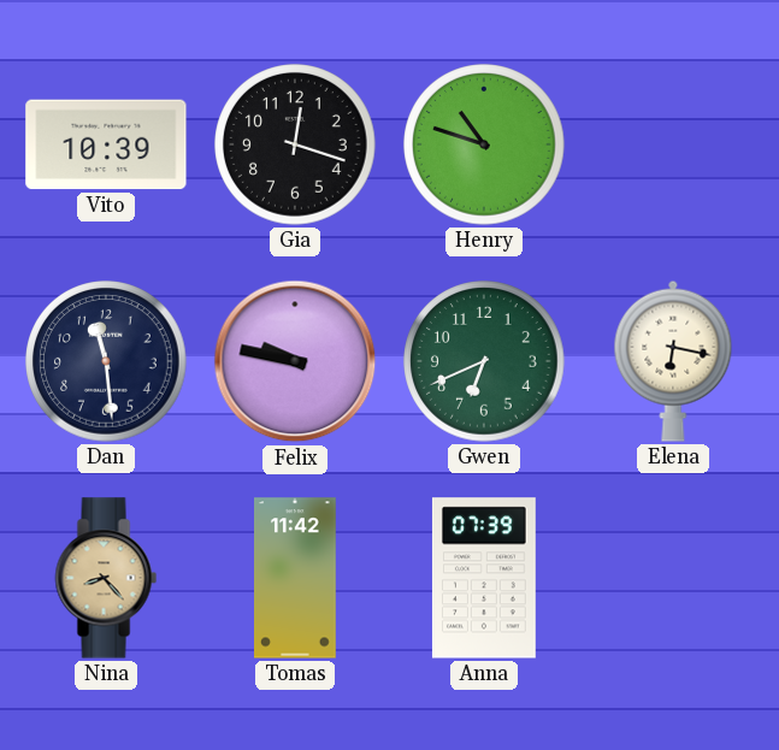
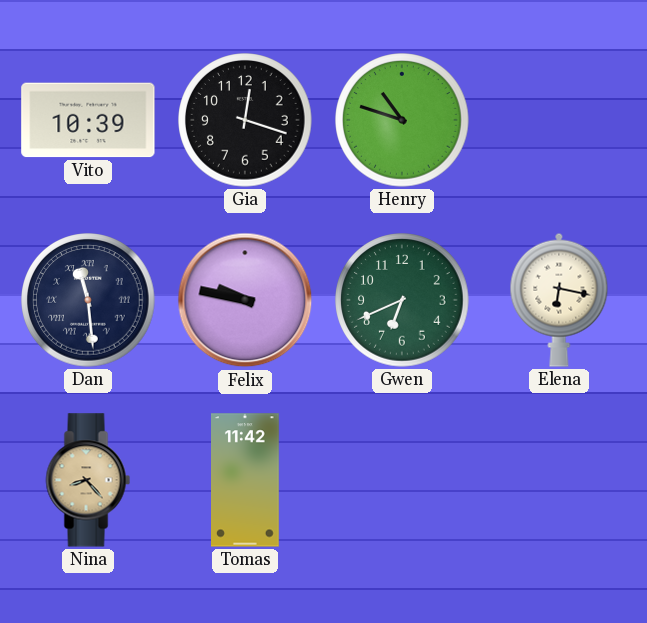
Dan numerals: Arabic -> Roman (88, 300)
Anna: 07:39 -> none (484, 578)
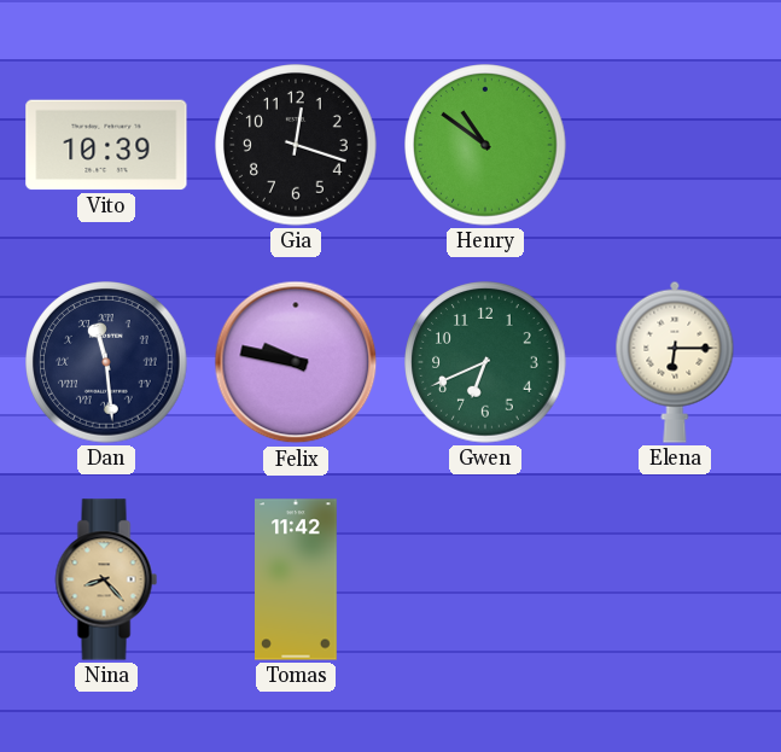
Henry: 10:48 -> 10:51 (485, 145)
Elena: 6:17 -> 6:15 (675, 362)
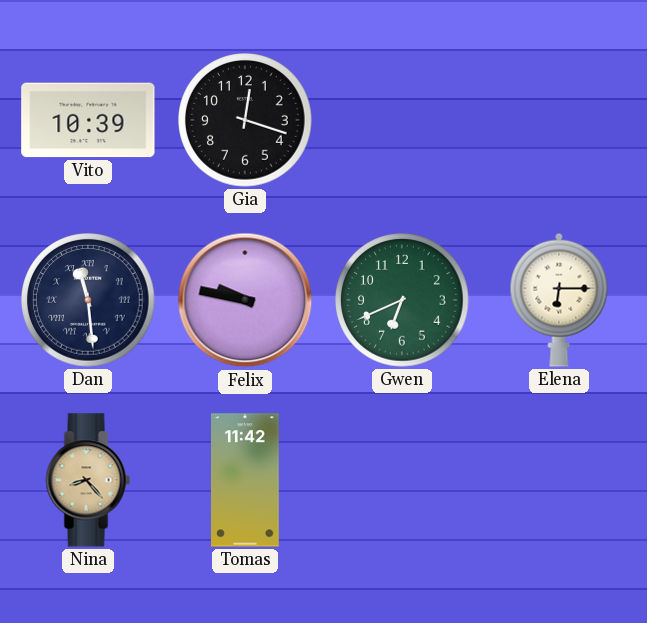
Henry: 10:51 -> none (485, 145)
